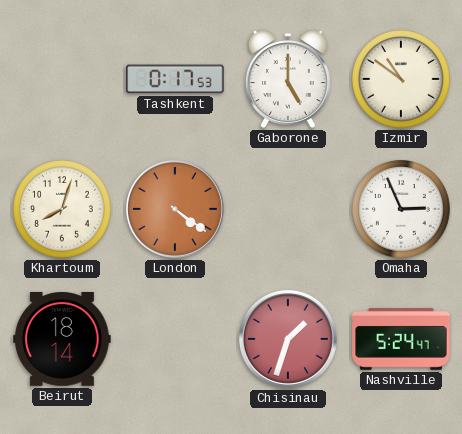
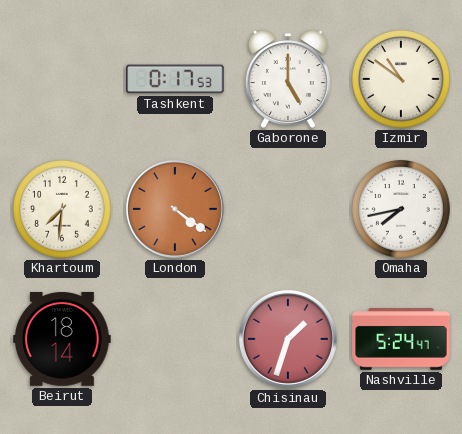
Khartoum: 8:03 -> 7:31 (62, 209)
Omaha: 2:56 -> 7:43 (401, 209)
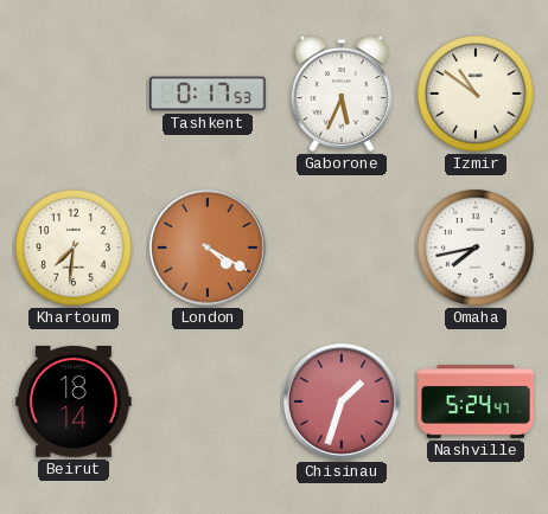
Gaborone: 5:00 -> 5:34 (342, 94)
London: 4:21 -> 4:20 (208, 248)
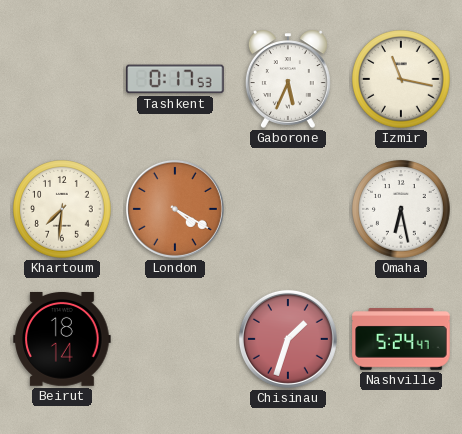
Izmir: 10:51 -> 11:17 (401, 79)
Omaha: 7:43 -> 6:28 (401, 209)
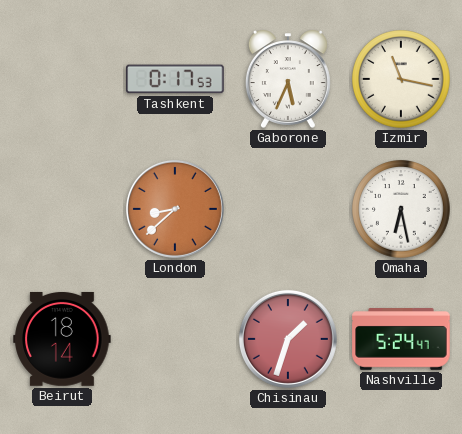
Khartoum: 7:31 -> none (62, 209)
London: 4:20 -> 8:38 (175, 209)
